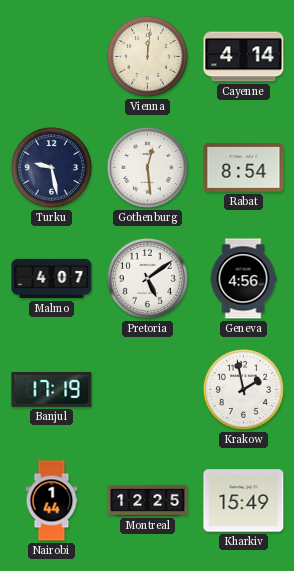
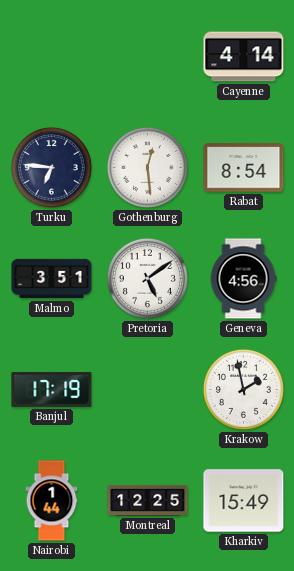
Vienna: 12:01 -> none (147, 56)
Turku: 9:28 -> 6:46 (51, 167)
Malmo: 4:07 -> 3:51 (52, 279)
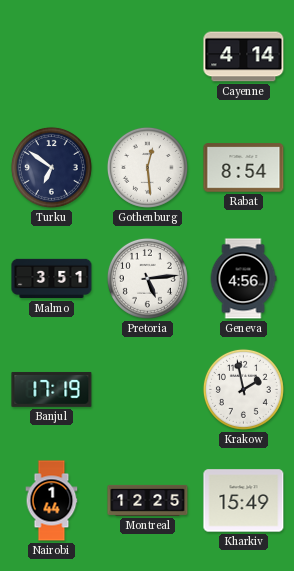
Turku: 6:46 -> 6:51 (51, 167)
Pretoria: 5:09 -> 5:14 (147, 278)
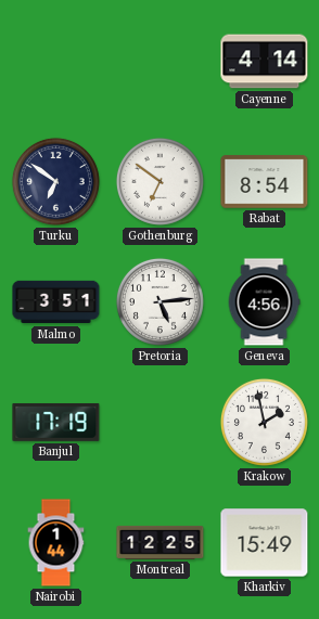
Gothenburg: 12:29 -> 6:51 (159, 181)
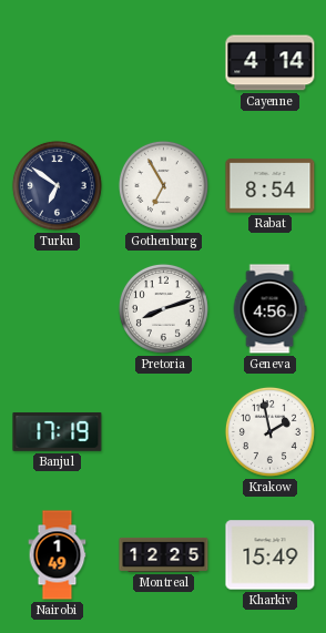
Gothenburg: 6:51 -> 6:55 (163, 185)
Malmo: 3:51 -> none (56, 302)
Pretoria: 5:14 -> 8:12 (163, 308)
Nairobi: 1:44 -> 1:49 (58, 555)
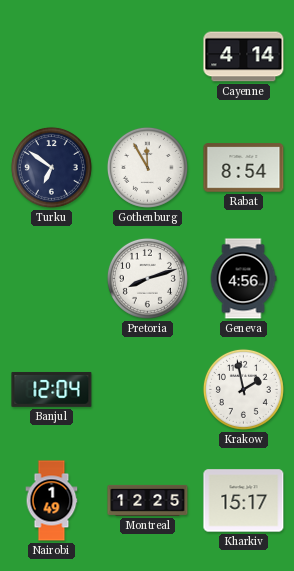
Gothenburg: 6:55 -> 11:55 (147, 167)
Banjul: 17:19 -> 12:04 (52, 389)
Kharkiv: 15:49 -> 15:17 (244, 501)
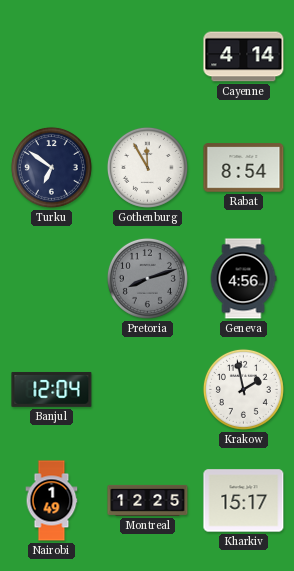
Pretoria dial: white -> grey (147, 278)
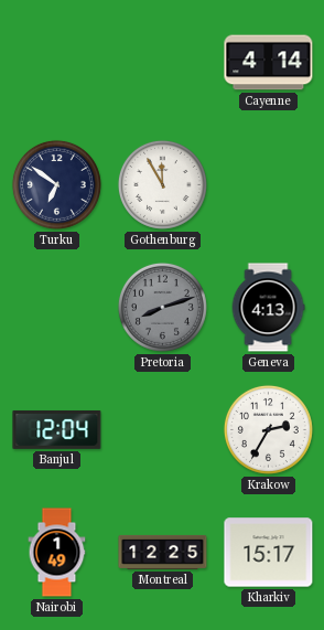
Rabat: 8:54 -> none (244, 168)
Geneva: 4:56 -> 4:13 (268, 308)
Krakow: 1:58 -> 2:35 (268, 429)
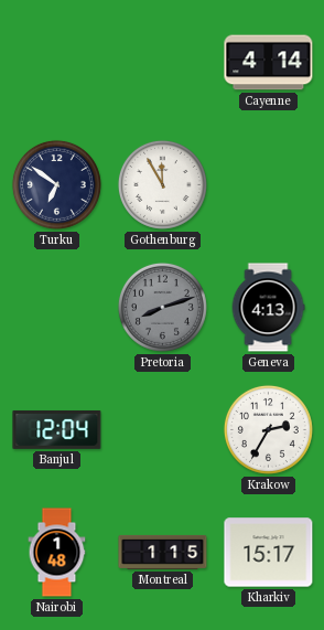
Nairobi: 1:49 -> 1:48 (57, 553)
Montreal: 12:25 -> 1:15 (163, 552)
